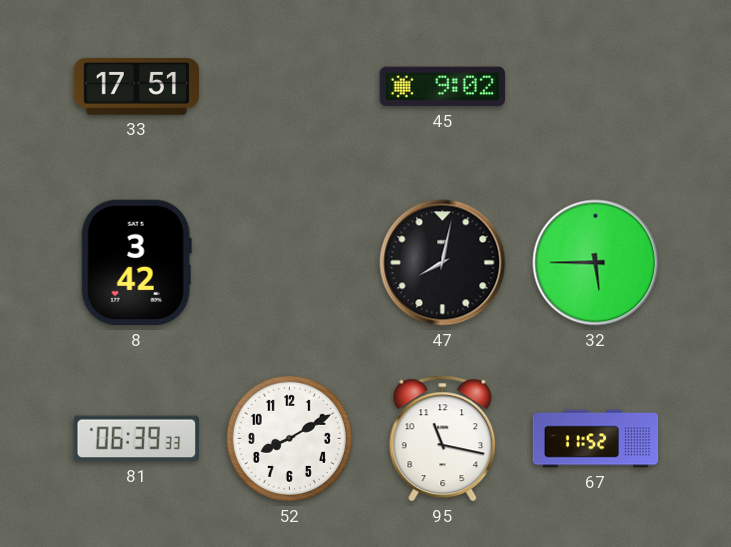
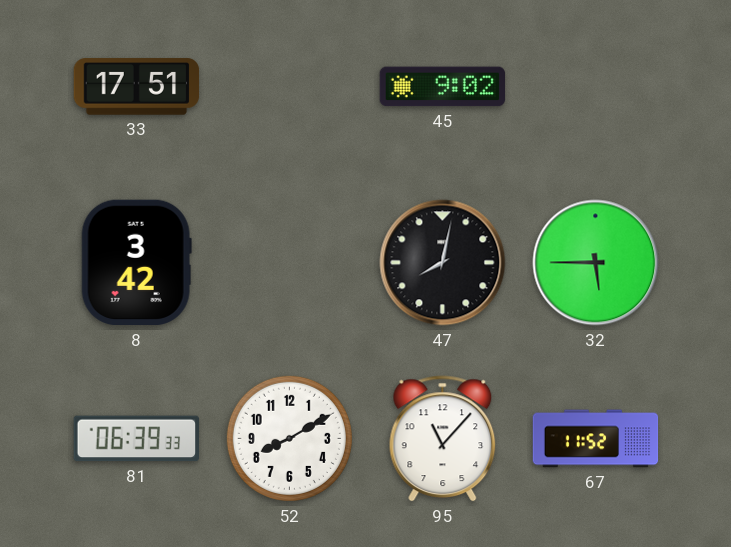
95: 11:17 -> 11:07 (443, 439)
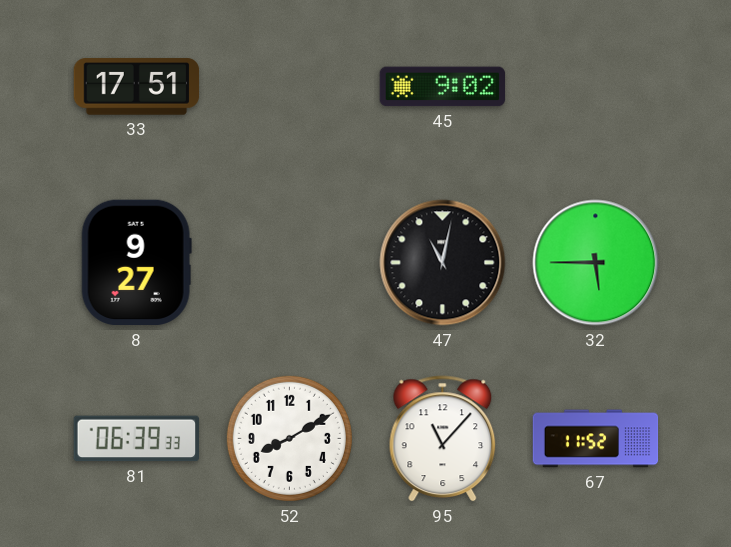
8: 3:42 -> 9:27 (136, 263)
47: 8:02 -> 11:02 (443, 263)
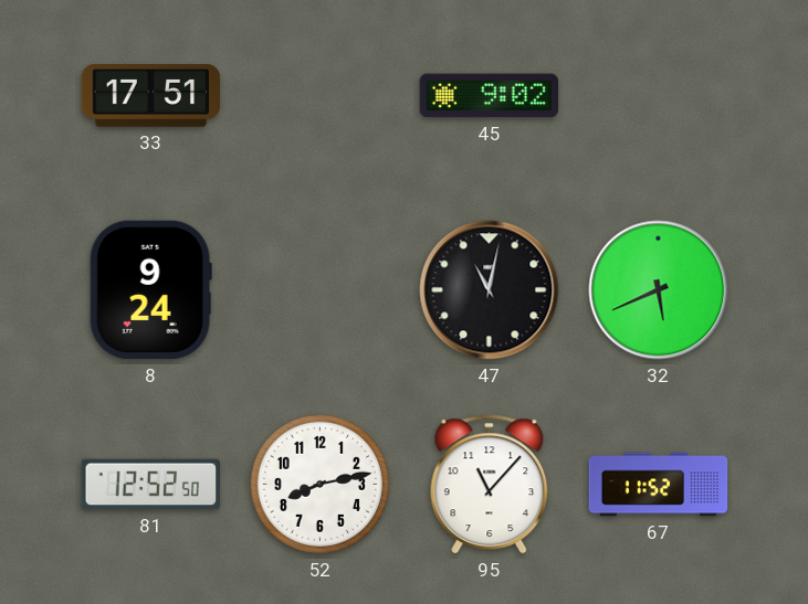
8: 9:27 -> 9:24 (150, 290)
32: 5:45 -> 5:41 (659, 290)
81: 06:39 -> 12:52 (150, 485)
52: 8:10 -> 8:13 (319, 484)
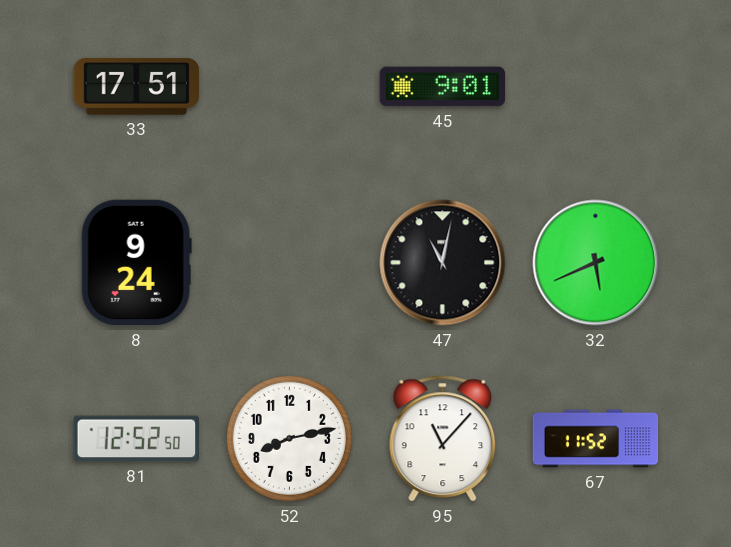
45: 9:02 -> 9:01 (443, 87)
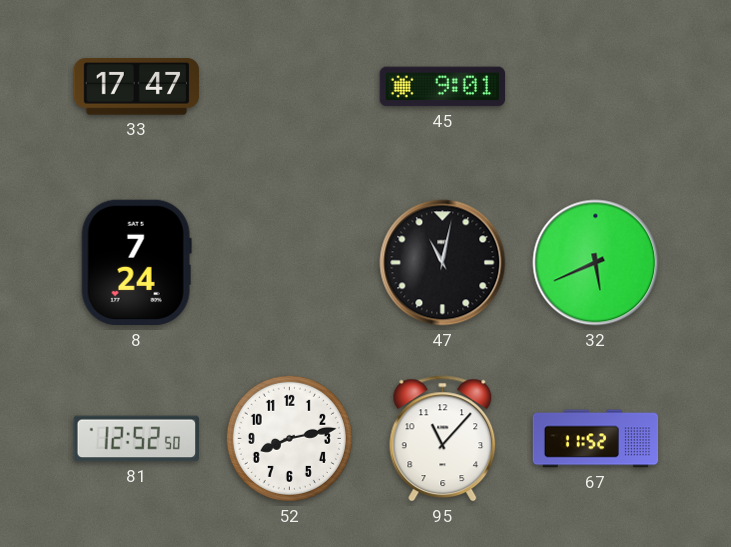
33: 17:51 -> 17:47 (137, 87)
8: 9:24 -> 7:24 (136, 263)
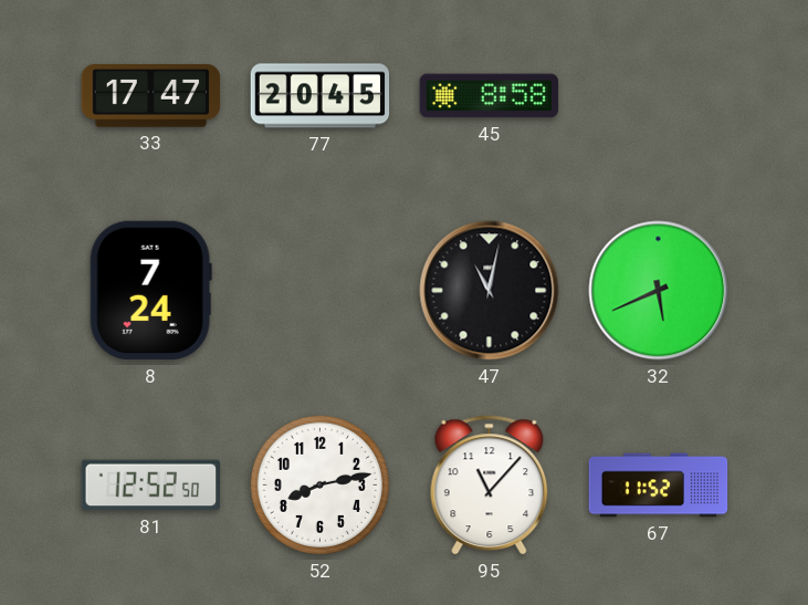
77: none -> 20:45 (321, 96)
45: 9:01 -> 8:58 (490, 96)
